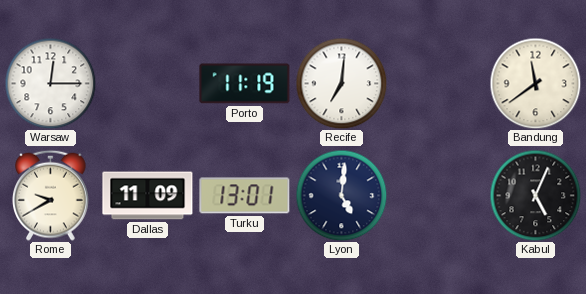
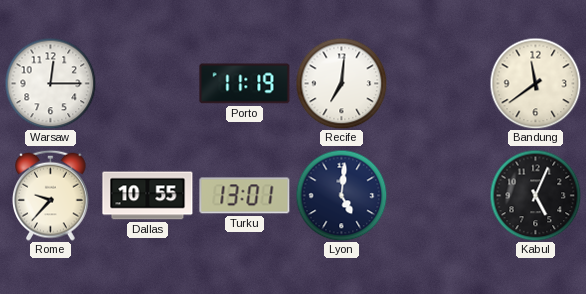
Rome: 9:40 -> 9:37 (51, 195)
Dallas: 11:09 -> 10:55 (148, 196)
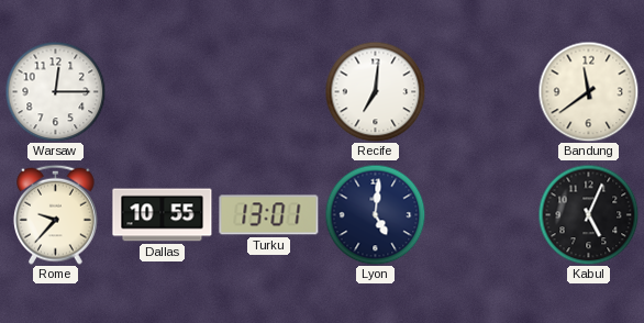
Porto: 11:19 -> none (245, 84)
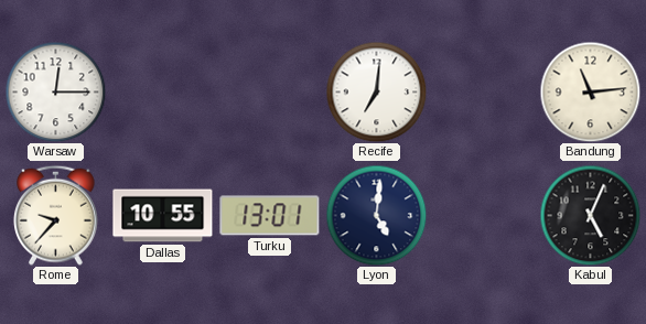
Bandung: 11:39 -> 11:14 (590, 91)
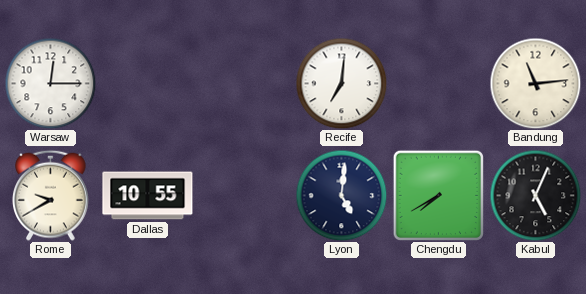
Rome: 9:37 -> 9:40 (51, 195)
Turku: 13:01 -> none (270, 216)
Chengdu: none -> 7:40 (438, 195)
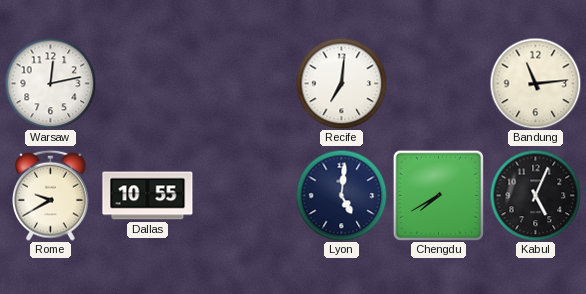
Warsaw: 12:15 -> 12:13 (50, 83)
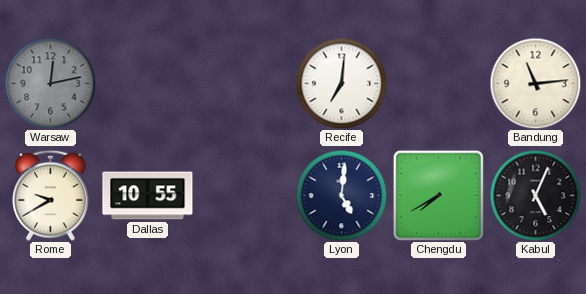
Warsaw dial: white -> grey (50, 83)
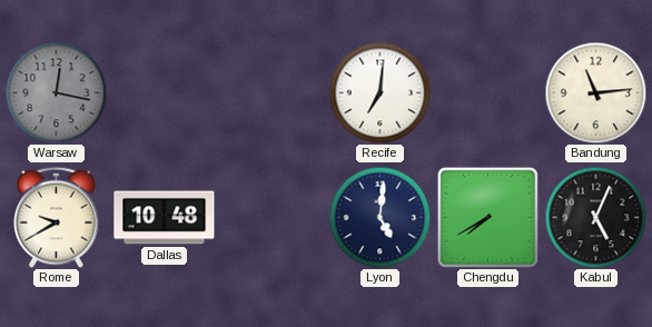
Warsaw: 12:13 -> 12:17 (56, 92)
Dallas: 10:55 -> 10:48 (165, 218)
